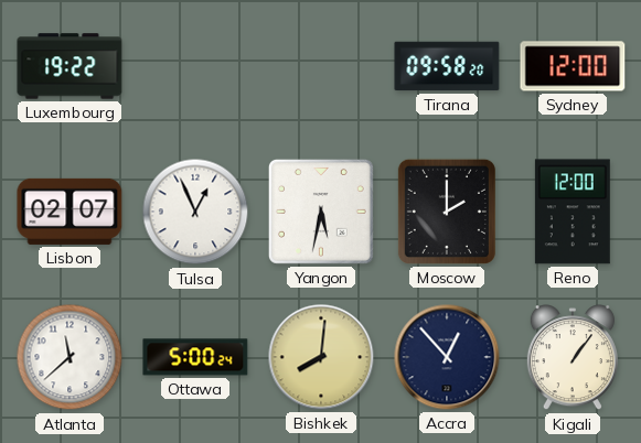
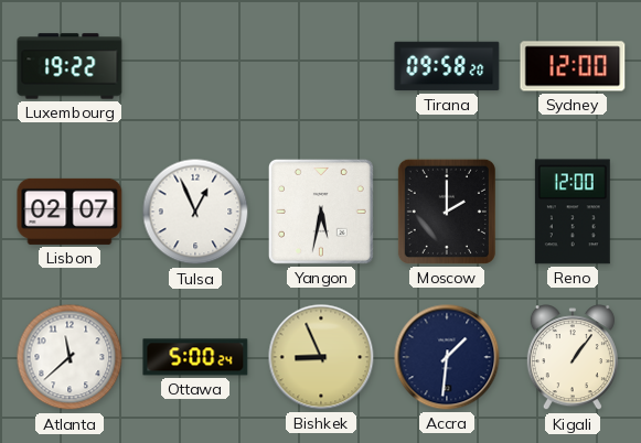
Bishkek: 8:01 -> 8:56 (321, 357)
Accra: 12:53 -> 1:31 (447, 357)
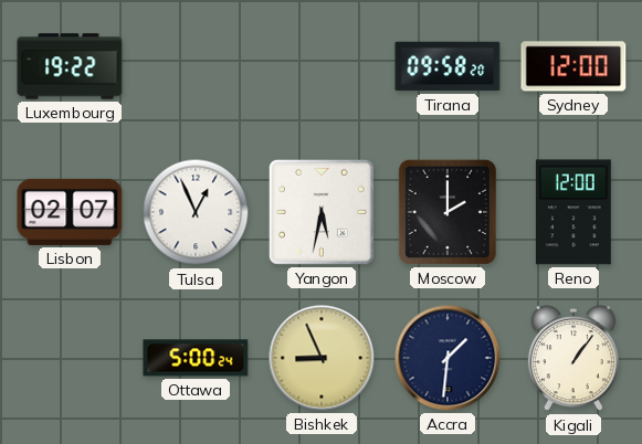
Atlanta: 11:38 -> none (70, 357)
